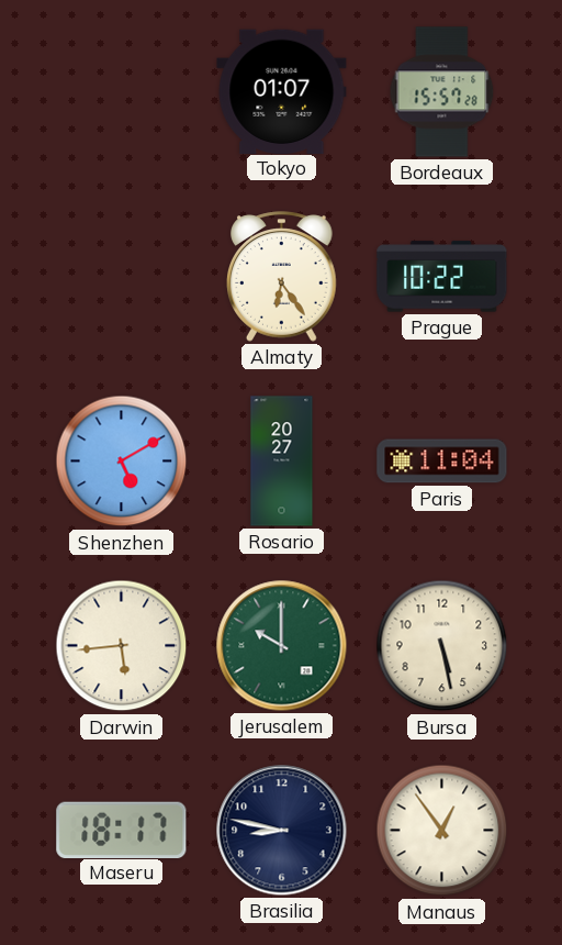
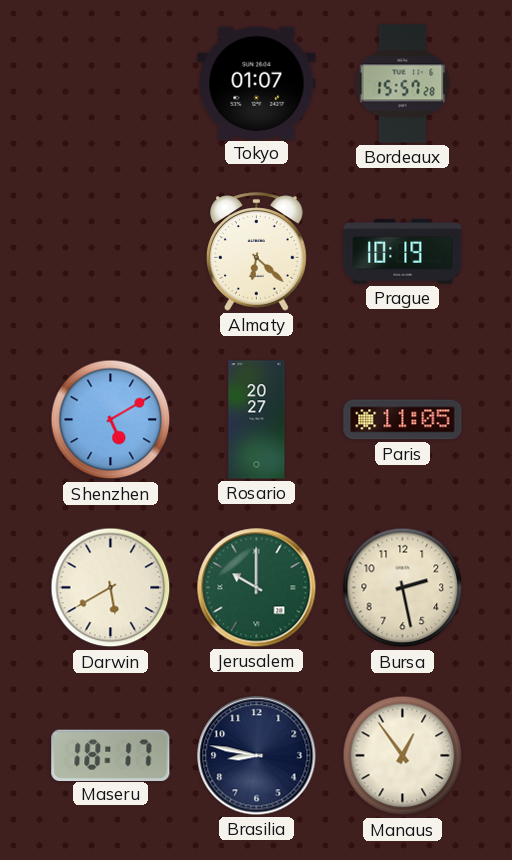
Almaty: 6:24 -> 6:22 (257, 252)
Prague: 10:22 -> 10:19 (403, 252)
Paris: 11:04 -> 11:05 (403, 420)
Darwin: 5:44 -> 5:40 (111, 588)
Bursa: 5:28 -> 2:28 (403, 588)
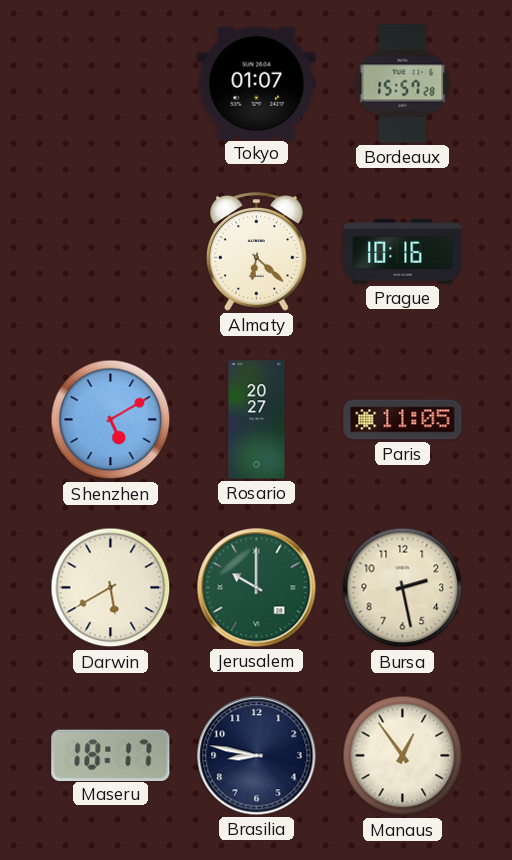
Prague: 10:19 -> 10:16 (403, 252)
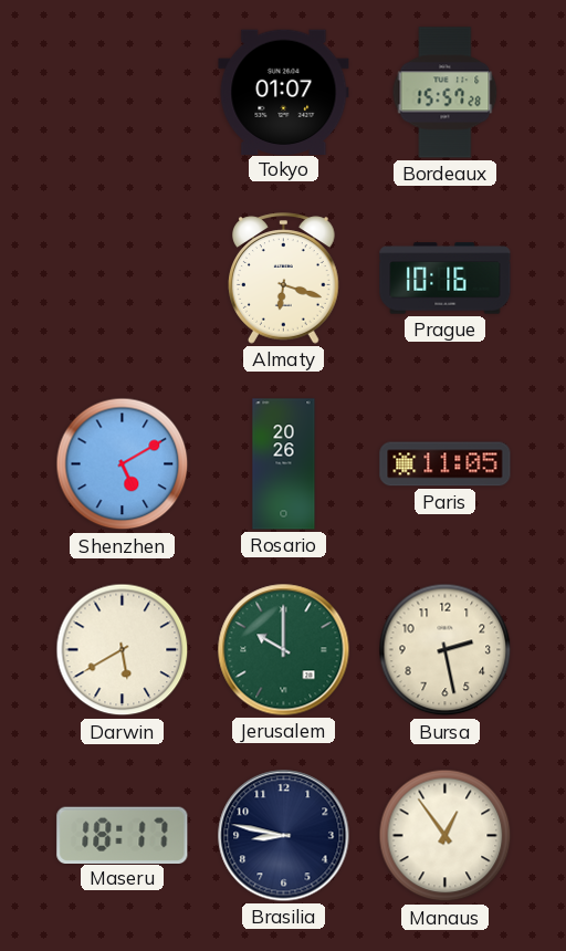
Almaty: 6:22 -> 6:18 (284, 279)
Rosario: 20:27 -> 20:26 (284, 464)
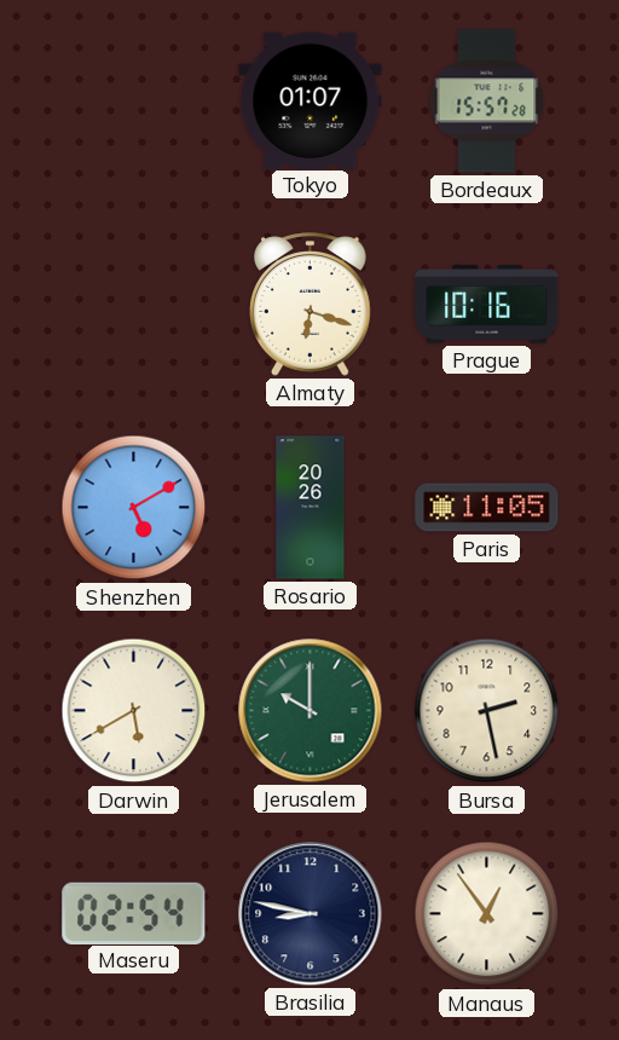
Maseru: 18:17 -> 02:54 (134, 913)
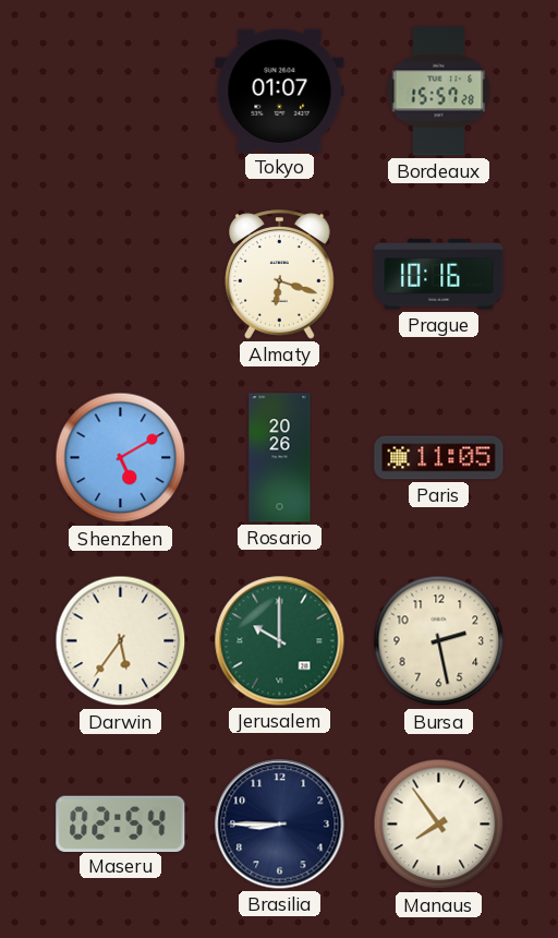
Darwin: 5:40 -> 5:36 (121, 641)
Brasilia: 8:47 -> 8:45 (280, 825)
Manaus: 12:54 -> 7:54 (439, 825)
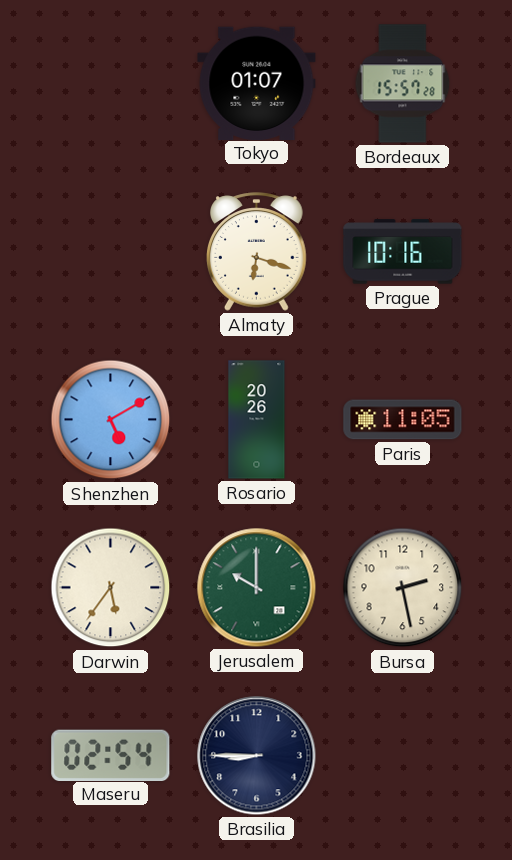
Manaus: 7:54 -> none (439, 825)
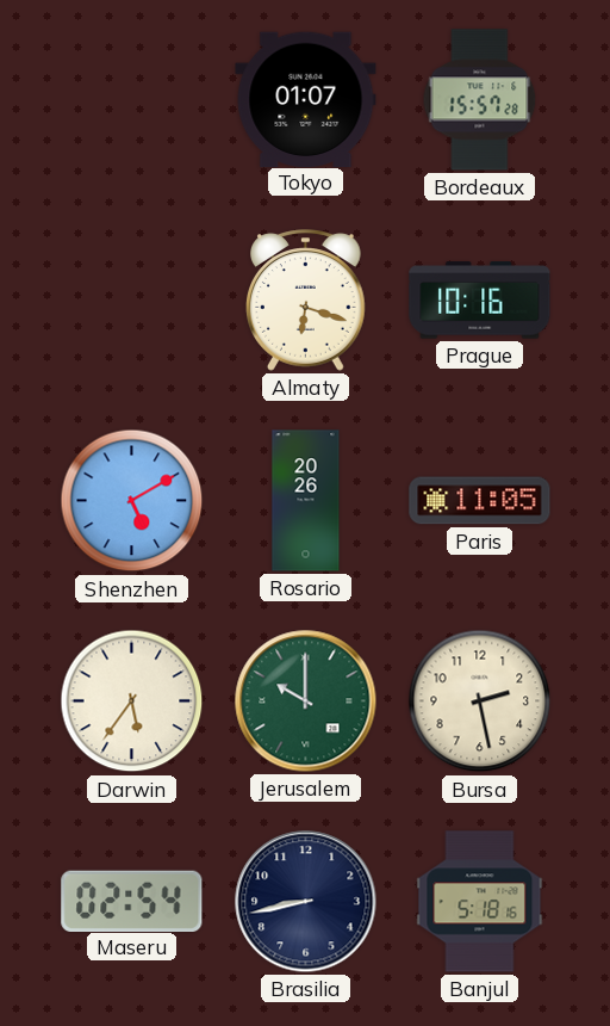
Brasilia: 8:45 -> 8:43 (306, 902)
Banjul: none -> 5:18 (480, 902)
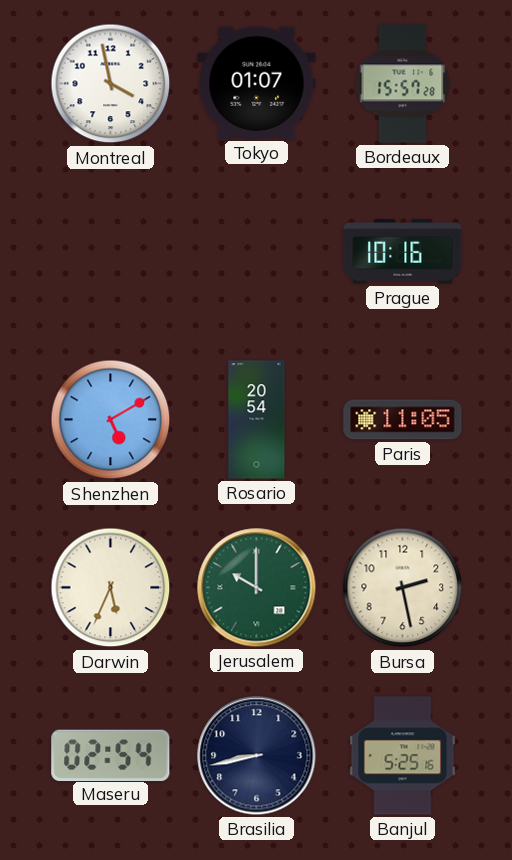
Montreal: none -> 3:58 (111, 84)
Almaty: 6:18 -> none (306, 301)
Rosario: 20:26 -> 20:54 (257, 420)
Darwin: 5:36 -> 5:34 (111, 588)
Banjul: 5:18 -> 5:25 (403, 756)
